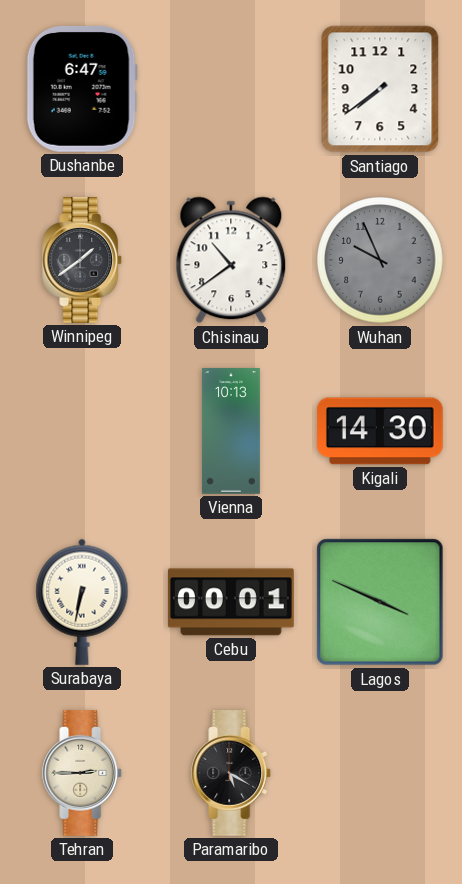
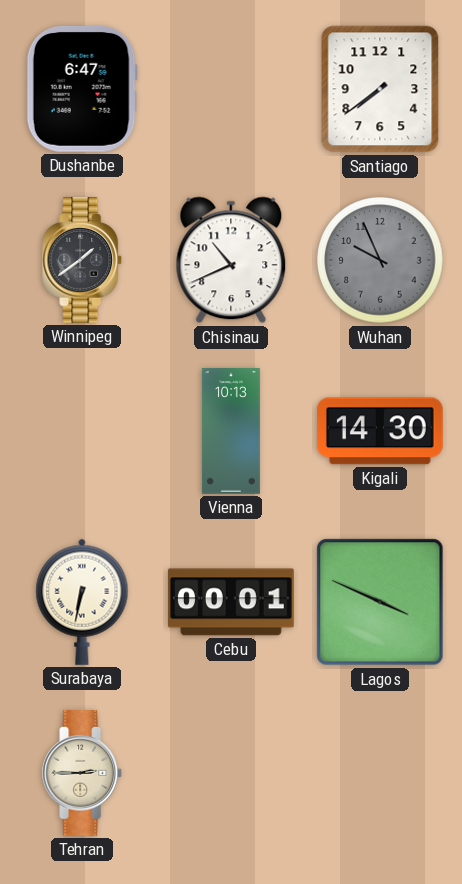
Chisinau: 10:39 -> 10:41 (231, 260)
Paramaribo: 5:20 -> none (232, 774)
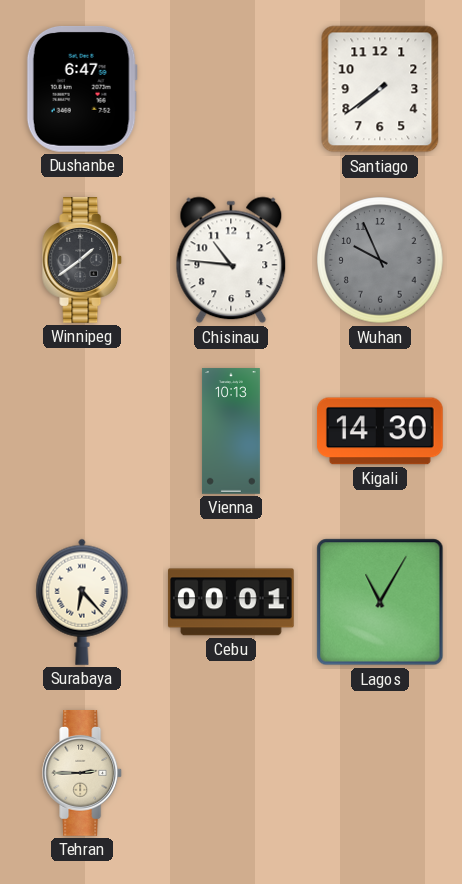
Chisinau: 10:41 -> 10:46 (231, 260)
Surabaya: 6:32 -> 6:23 (82, 602)
Lagos: 3:49 -> 11:05 (380, 602)
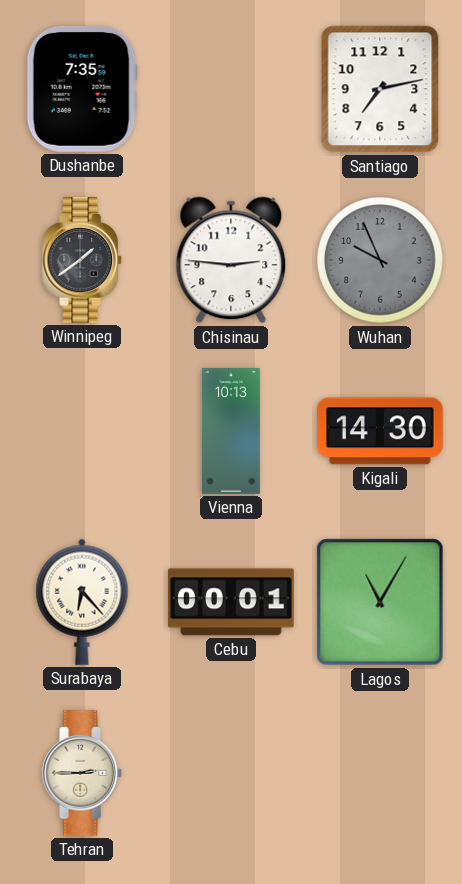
Dushanbe: 6:47 -> 7:35 (82, 89)
Santiago: 7:39 -> 7:13 (380, 89)
Chisinau: 10:46 -> 2:46 (231, 260)
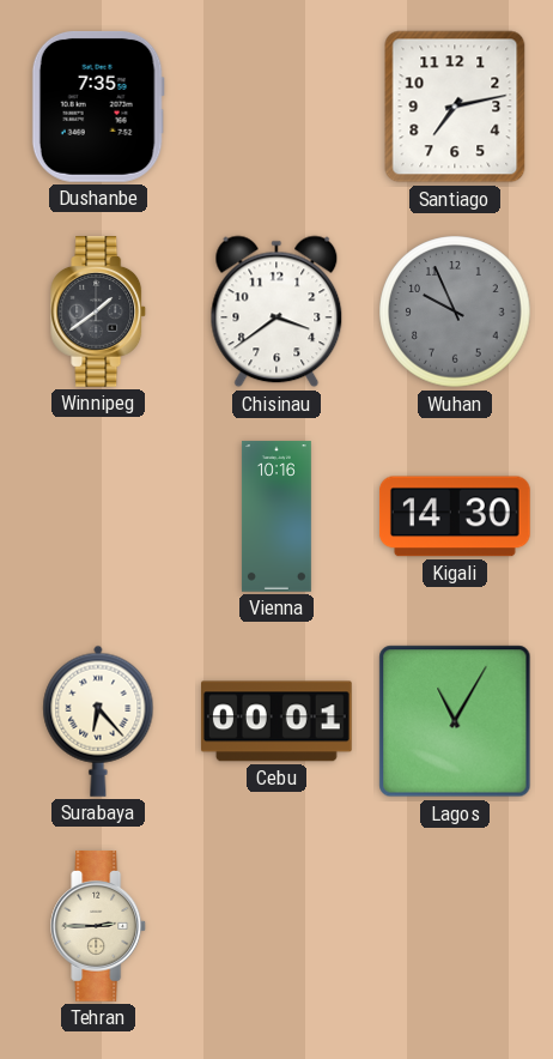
Chisinau: 2:46 -> 3:39 (276, 311)
Vienna: 10:13 -> 10:16 (276, 516)
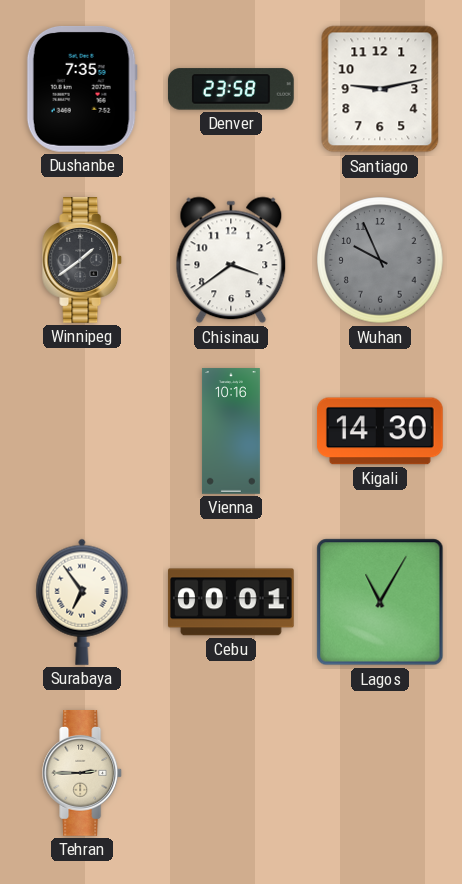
Denver: none -> 23:58 (231, 89)
Santiago: 7:13 -> 9:13 (380, 89)
Surabaya: 6:23 -> 6:54 (82, 602)
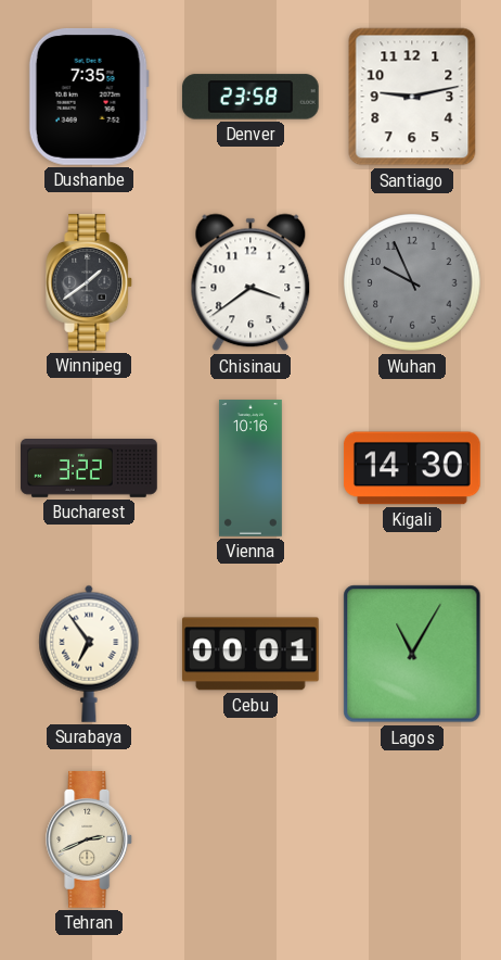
Bucharest: none -> 3:22 (90, 469)
Tehran: 2:45 -> 2:41 (90, 841)
